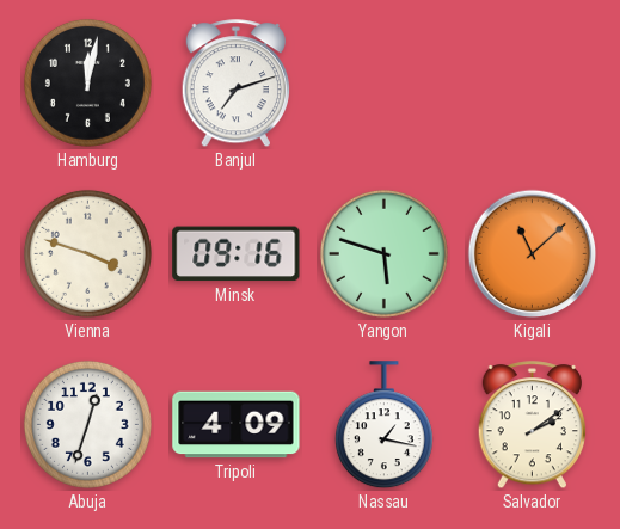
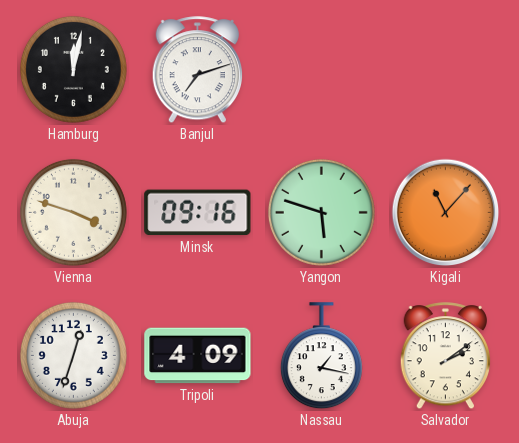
Kigali: 11:08 -> 11:07 (446, 213)
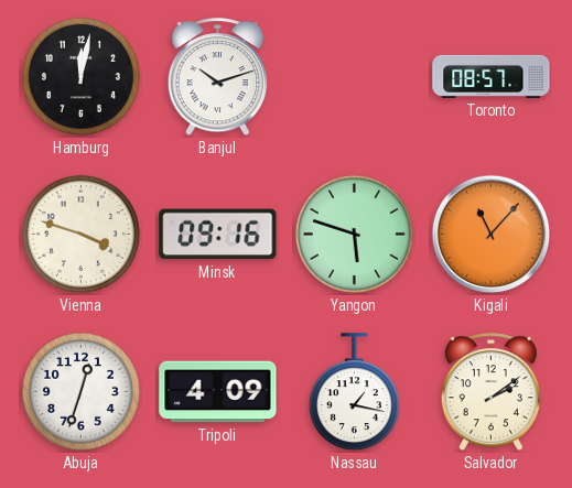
Banjul: 7:12 -> 10:12 (217, 77)
Toronto: none -> 08:57 (492, 76)
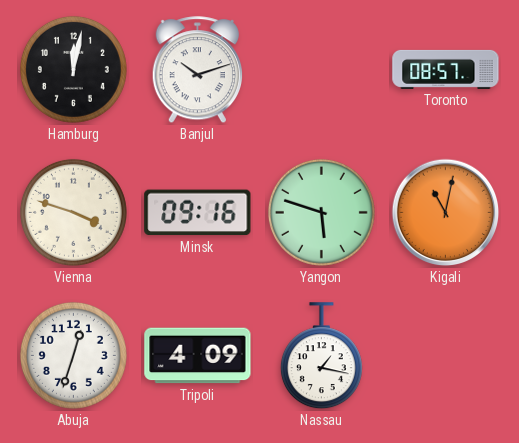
Kigali: 11:07 -> 11:02 (446, 213)
Salvador: 2:09 -> none (490, 392)
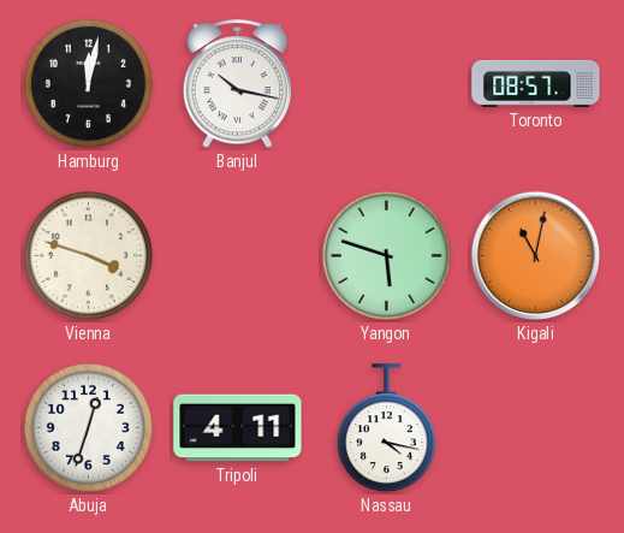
Banjul: 10:12 -> 10:17 (237, 84)
Minsk: 09:16 -> none (198, 213)
Tripoli: 4:09 -> 4:11 (238, 428)
Nassau: 1:17 -> 4:17 (386, 428)
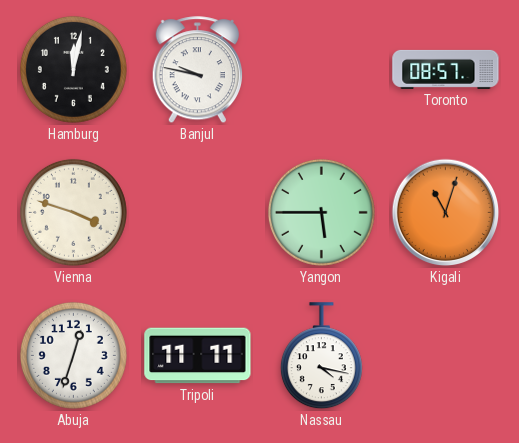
Banjul: 10:17 -> 9:47 (197, 70)
Yangon: 5:48 -> 5:45 (321, 212)
Kigali: 11:02 -> 11:03 (446, 213)
Tripoli: 4:11 -> 11:11 (198, 356)
